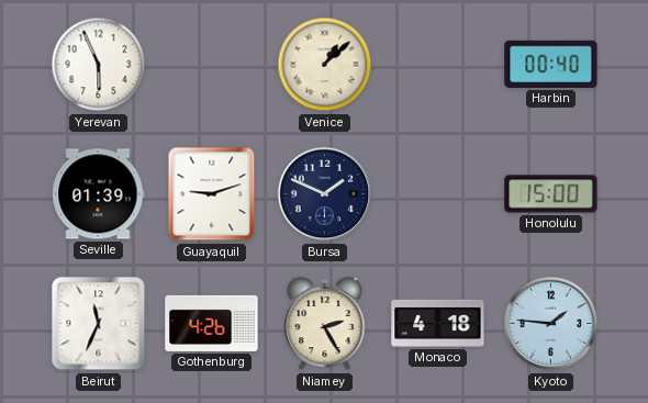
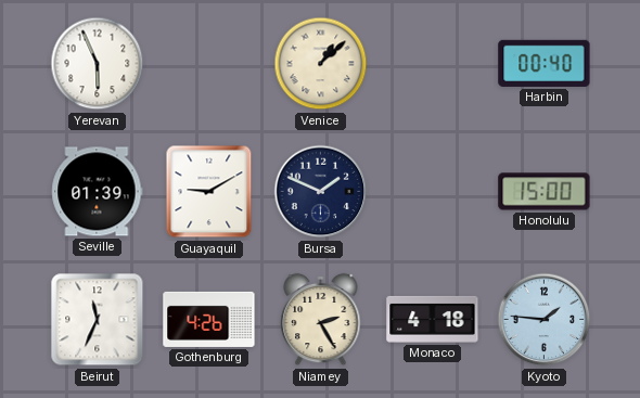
Guayaquil: 9:12 -> 9:10 (209, 192)
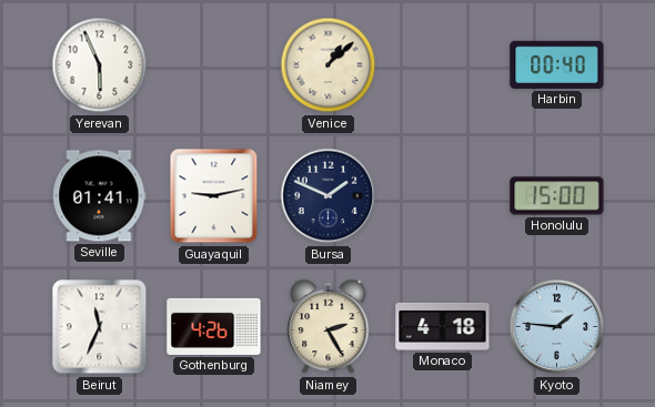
Seville: 01:39 -> 01:41 (100, 196)
Guayaquil: 9:10 -> 9:13 (214, 196)
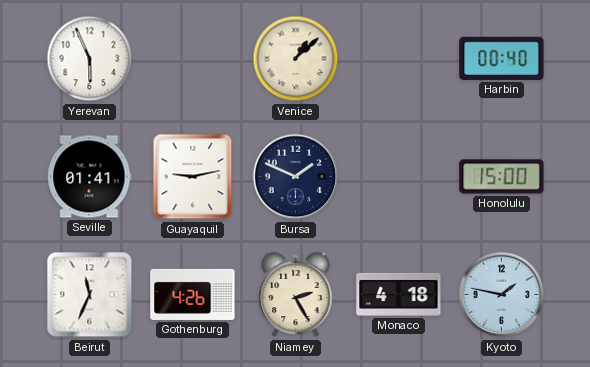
Kyoto: 1:46 -> 1:47 (502, 295)
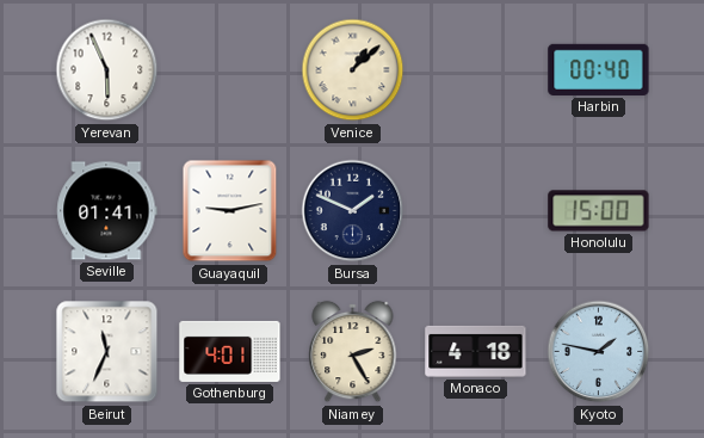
Gothenburg: 4:26 -> 4:01 (230, 351)
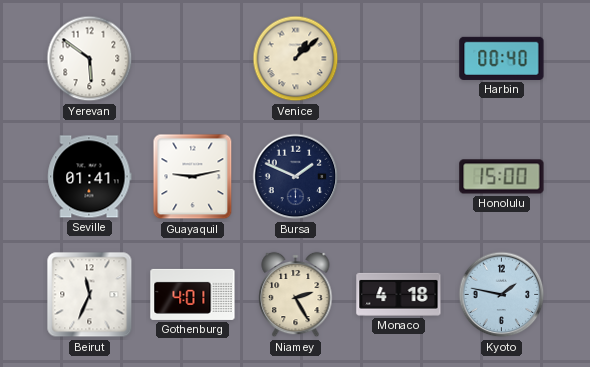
Yerevan: 5:56 -> 5:51 (90, 59)
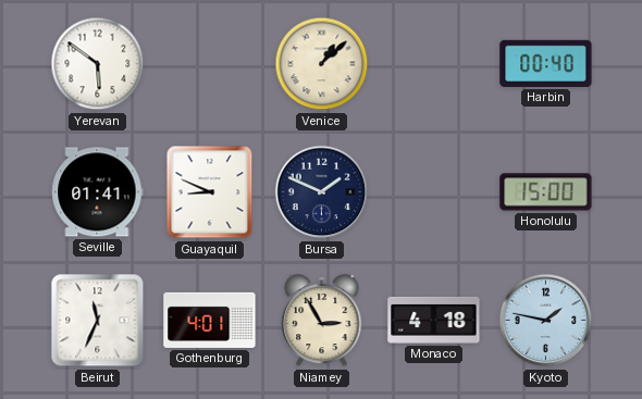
Guayaquil: 9:13 -> 8:49 (210, 192)
Niamey: 2:25 -> 2:55 (322, 321)
